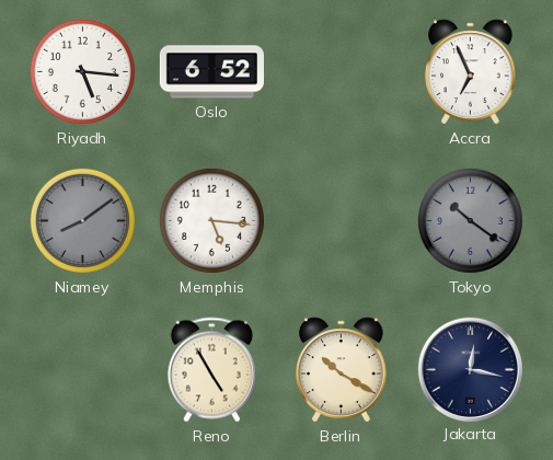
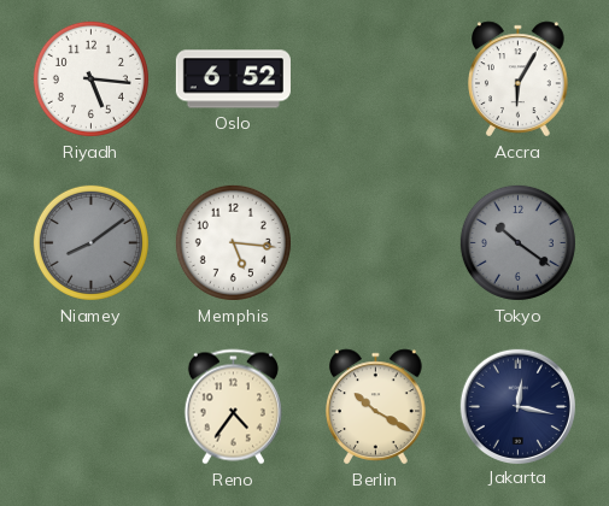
Accra: 6:56 -> 6:05 (519, 80)
Reno: 4:55 -> 4:36 (233, 407)
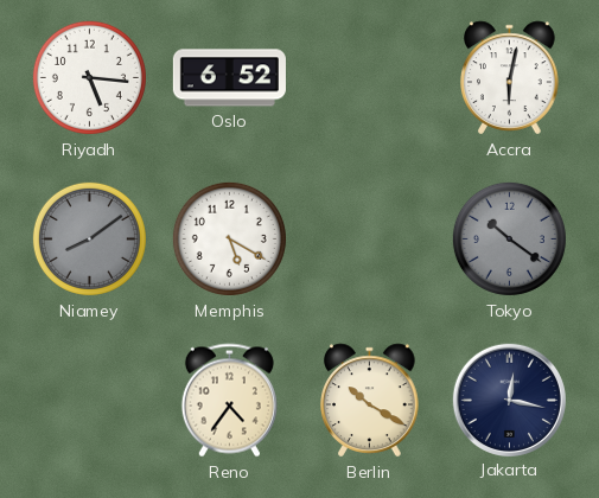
Accra: 6:05 -> 6:02 (510, 78)
Memphis: 5:16 -> 5:20 (229, 238)
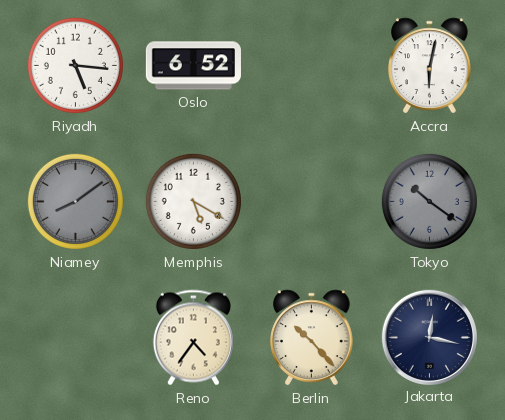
Berlin: 10:20 -> 10:23 (312, 338)
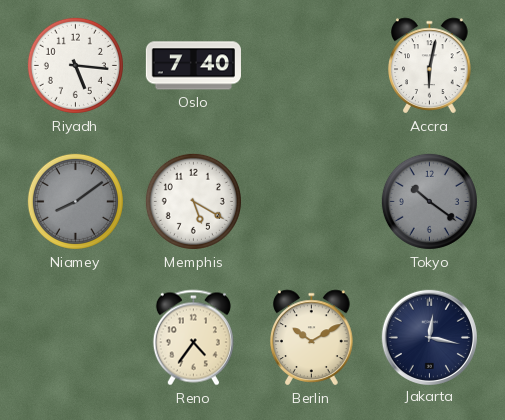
Oslo: 6:52 -> 7:40 (193, 66)
Berlin: 10:23 -> 10:10 (312, 338)
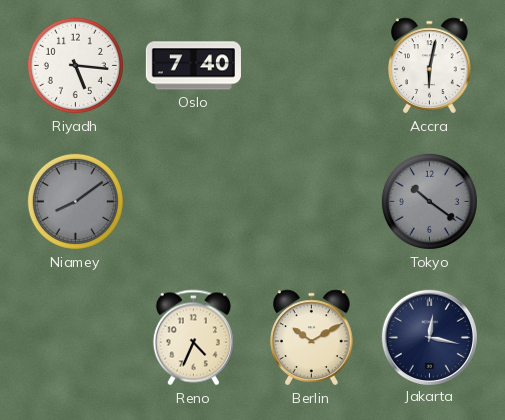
Memphis: 5:20 -> none (193, 201)
Reno: 4:36 -> 4:34 (193, 338)
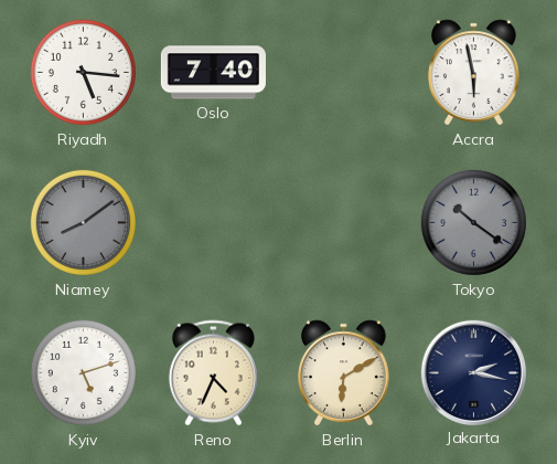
Accra: 6:02 -> 5:58 (474, 73)
Kyiv: none -> 5:12 (83, 372)
Berlin: 10:10 -> 6:10 (344, 373)
Jakarta: 12:17 -> 2:17 (473, 372)
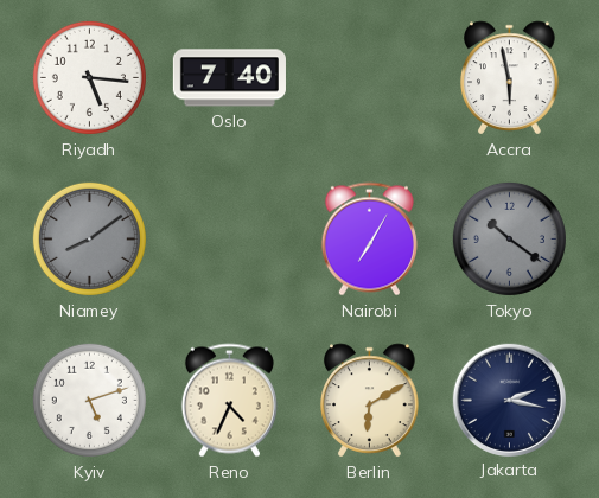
Nairobi: none -> 7:05 (369, 240)
